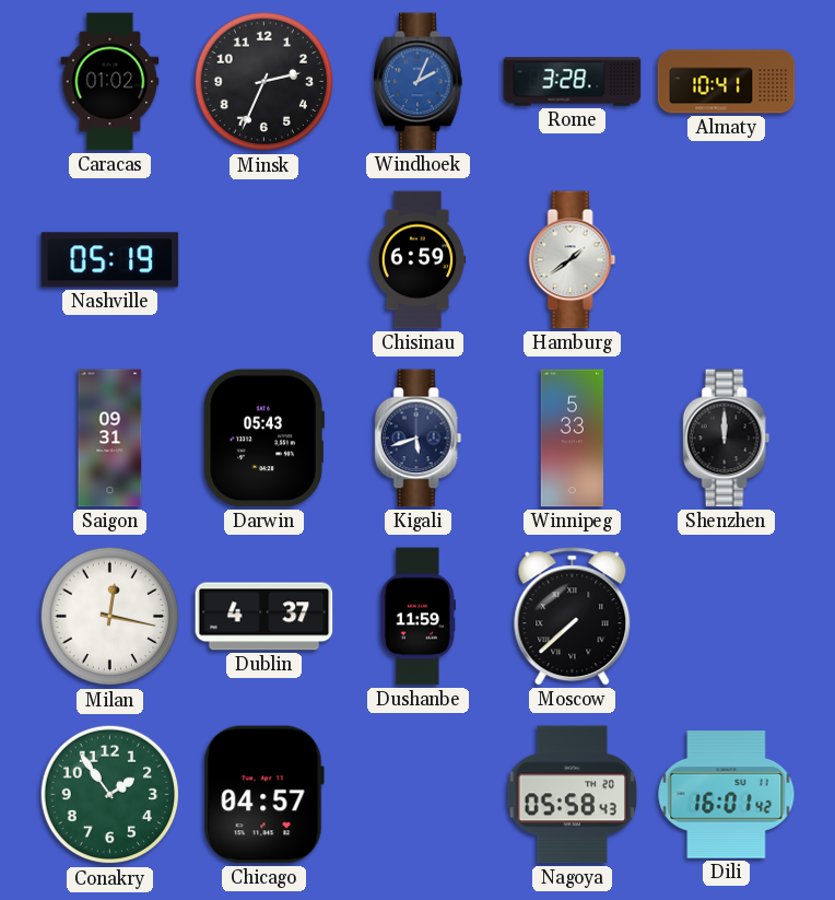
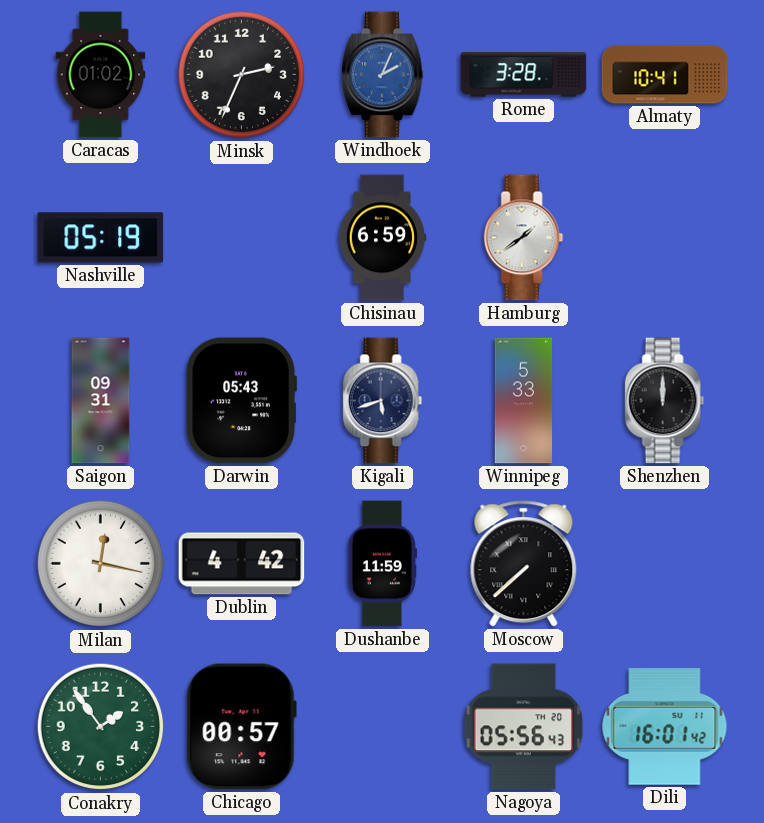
Dublin: 4:37 -> 4:42 (242, 564)
Chicago: 04:57 -> 00:57 (241, 727)
Nagoya: 05:58 -> 05:56 (524, 727)
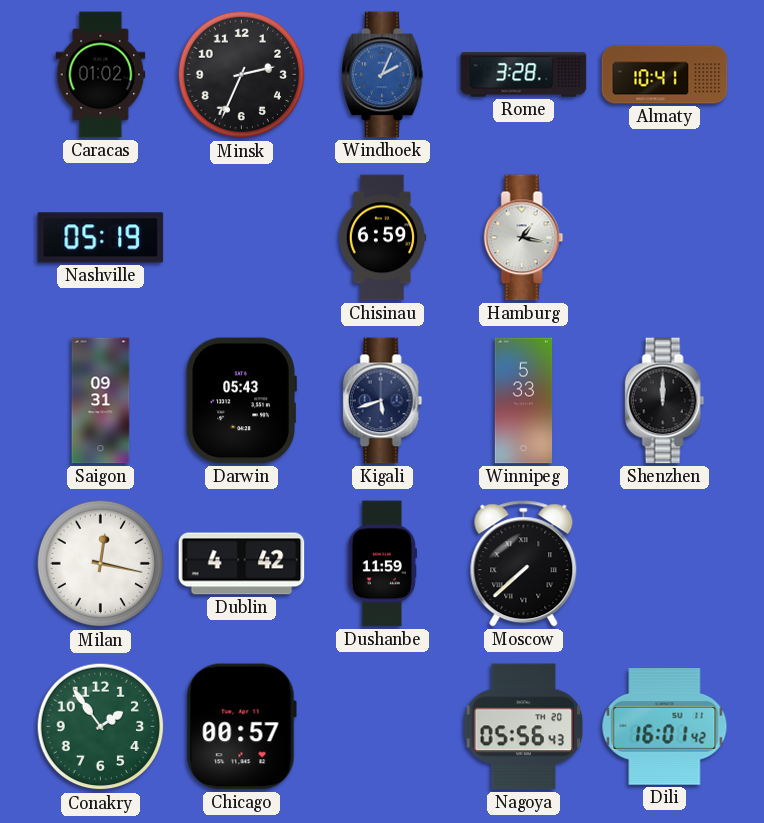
Hamburg: 1:39 -> 1:17 (524, 238)
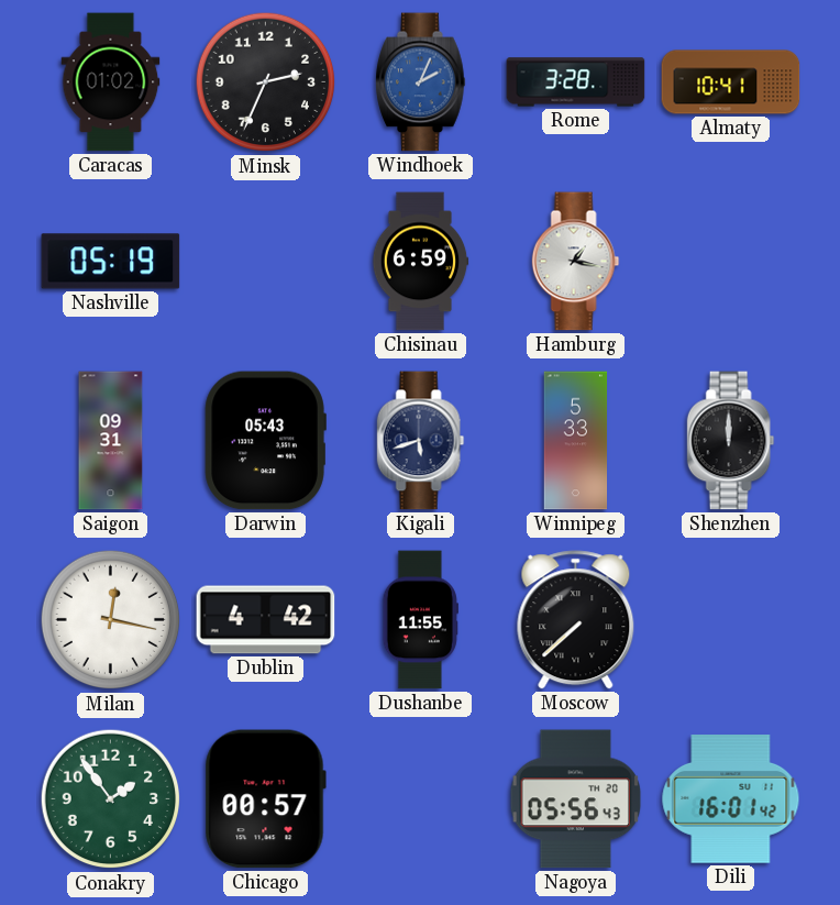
Dushanbe: 11:59 -> 11:55 (420, 620)
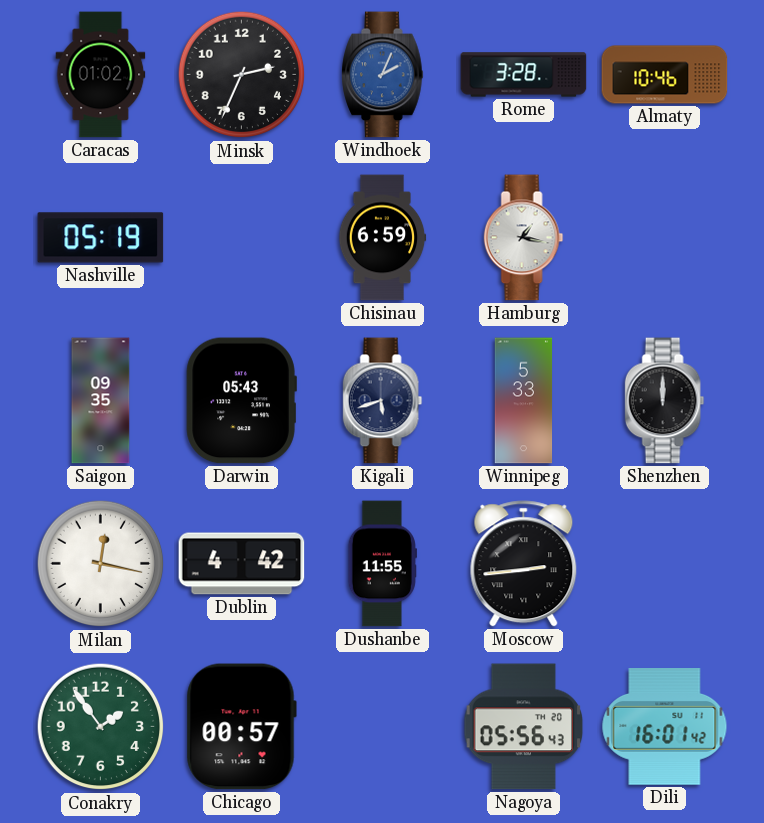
Almaty: 10:41 -> 10:46 (665, 75)
Saigon: 09:31 -> 09:35 (101, 401)
Moscow: 7:38 -> 2:44 (524, 564)
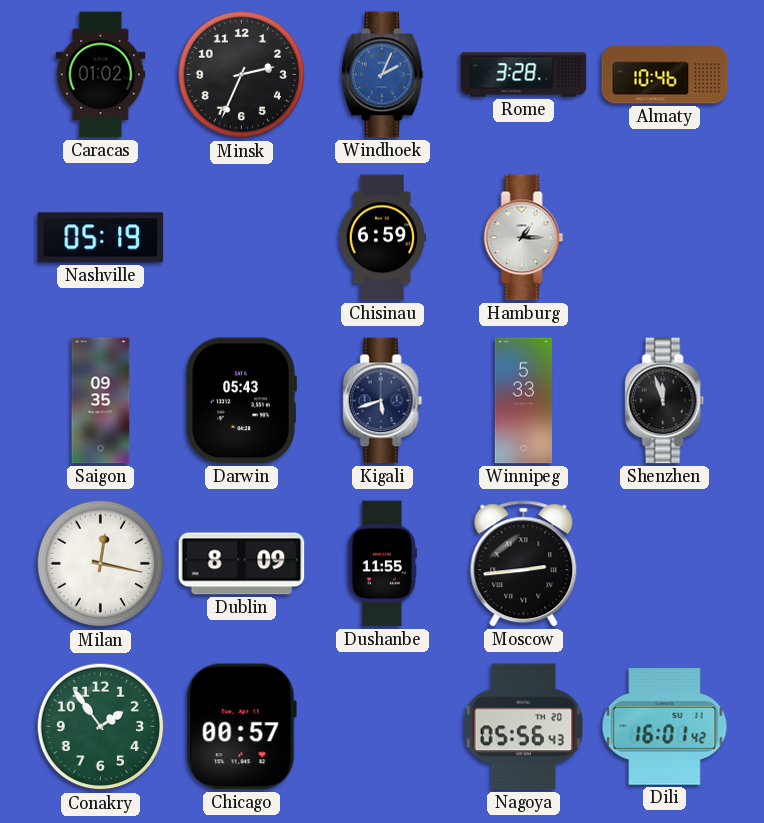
Hamburg: 1:17 -> 1:15 (524, 238)
Shenzhen: 12:00 -> 11:57 (665, 401)
Dublin: 4:42 -> 8:09 (242, 564)
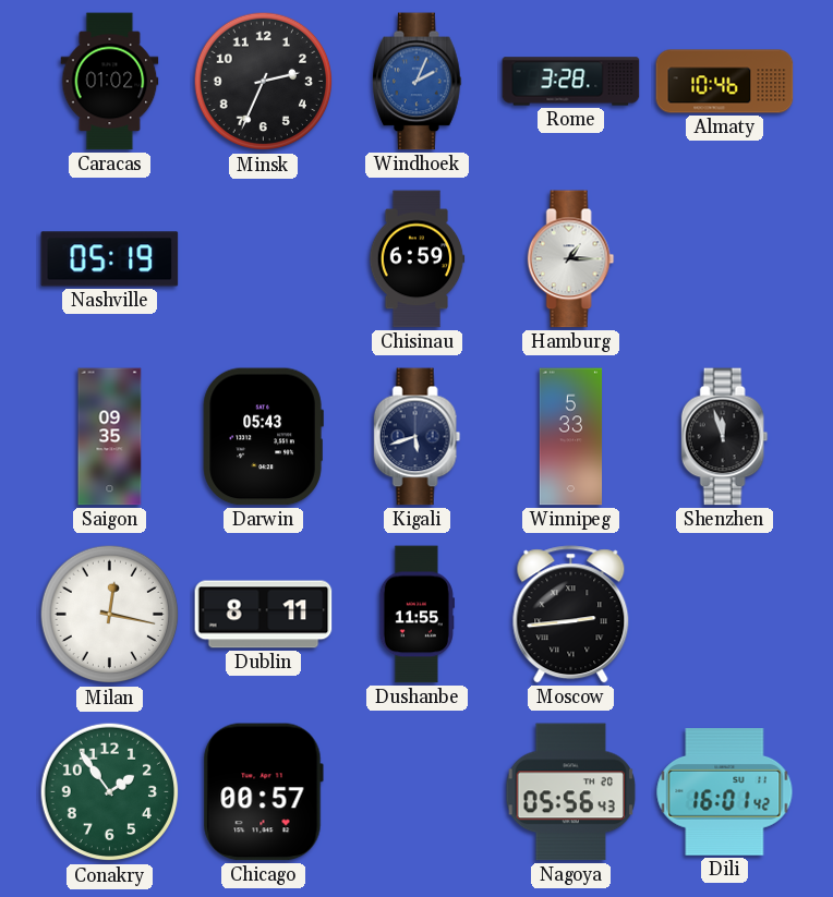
Dublin: 8:09 -> 8:11 (264, 615)
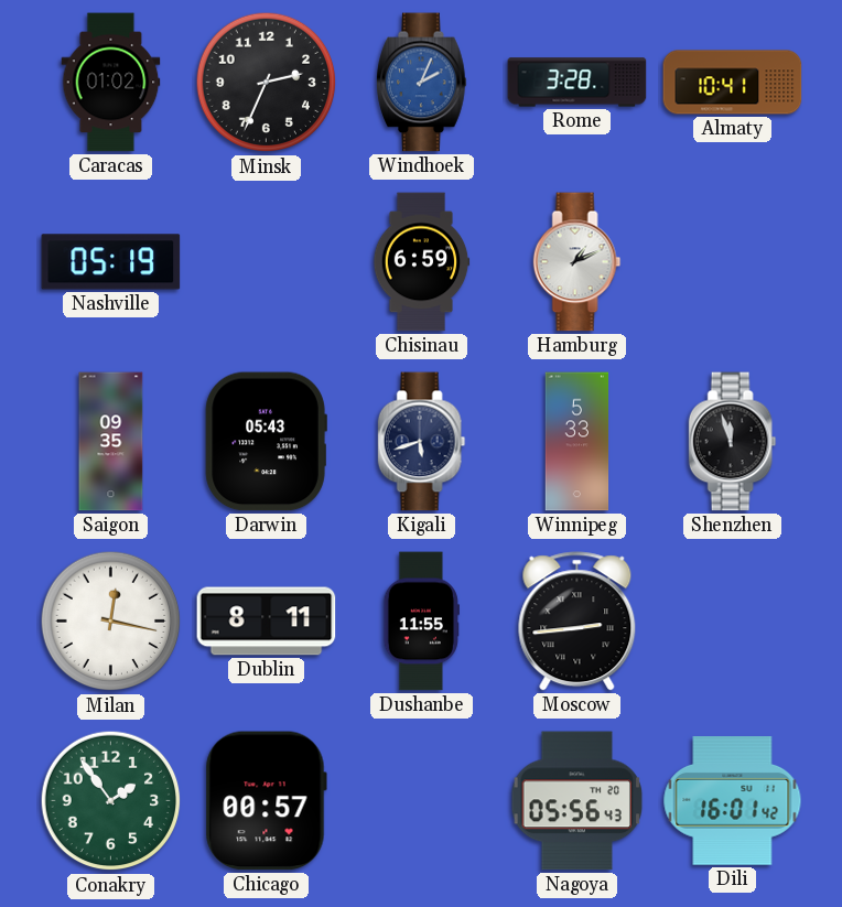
Almaty: 10:46 -> 10:41 (733, 83)
Hamburg: 1:15 -> 1:11 (577, 262)
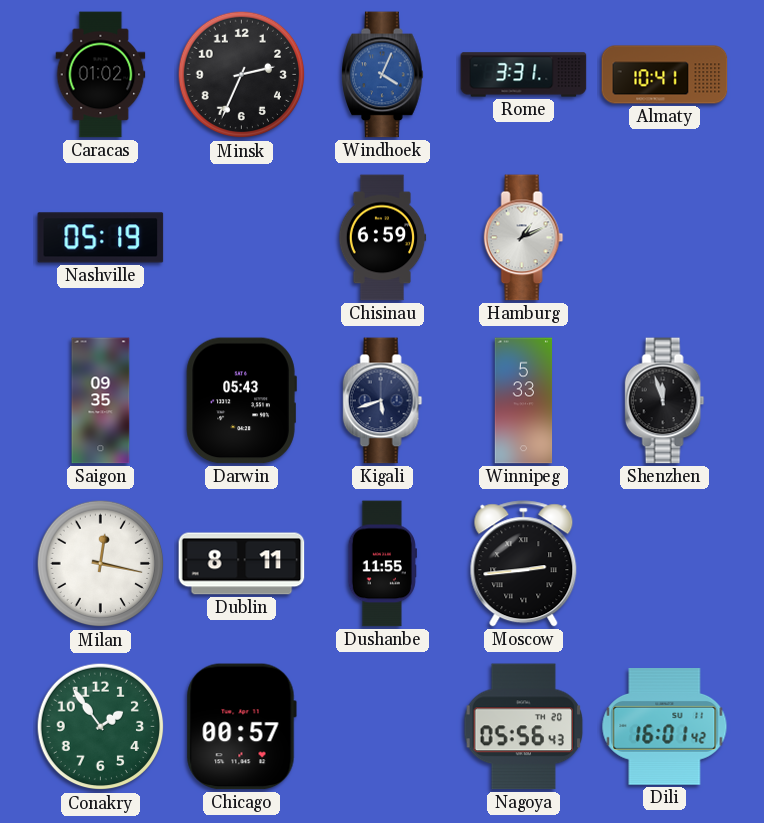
Windhoek: 2:04 -> 4:04 (383, 75)
Rome: 3:28 -> 3:31 (524, 75)
